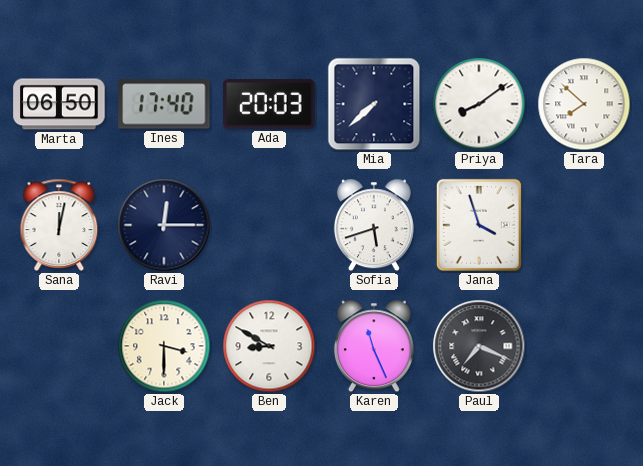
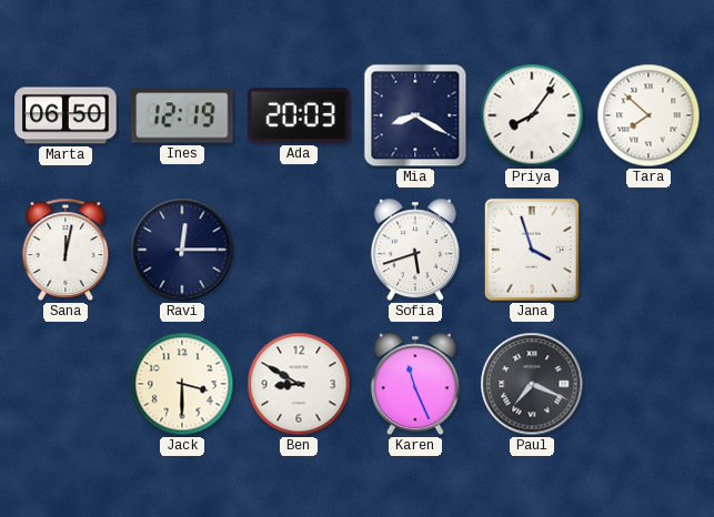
Ines: 17:40 -> 12:19 (182, 115)
Mia: 7:38 -> 8:20 (415, 115)
Priya: 8:09 -> 8:06 (532, 115)
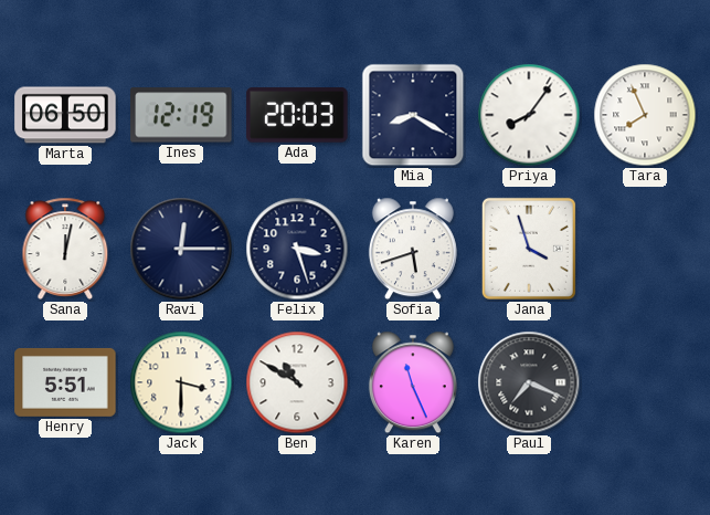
Tara: 7:52 -> 7:56 (645, 115)
Felix: none -> 3:27 (297, 249)
Henry: none -> 5:51 (65, 382)
Ben: 8:50 -> 10:50 (297, 382)
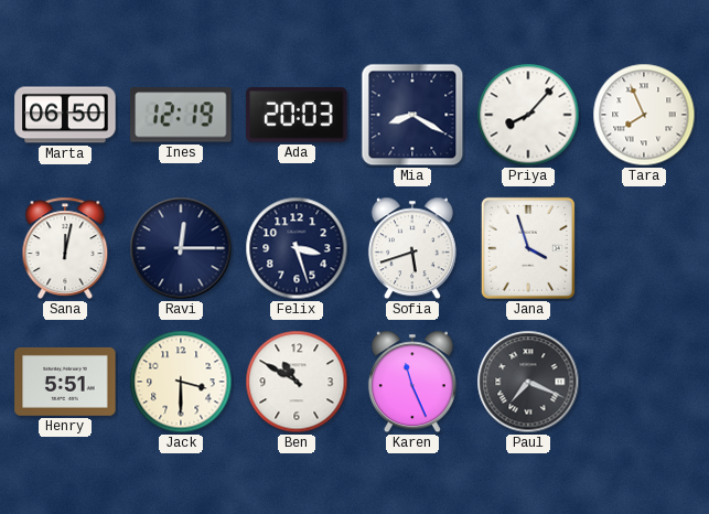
Priya: 8:06 -> 8:07 (528, 115)
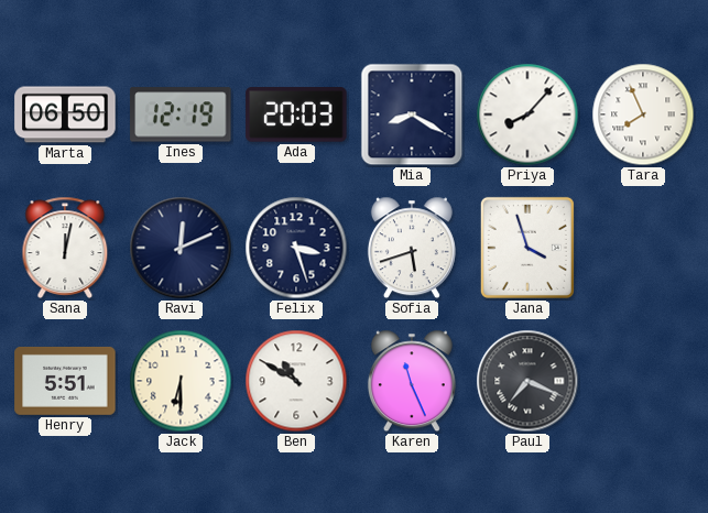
Ravi: 12:15 -> 12:11 (181, 248)
Jack: 3:30 -> 6:30 (181, 381)
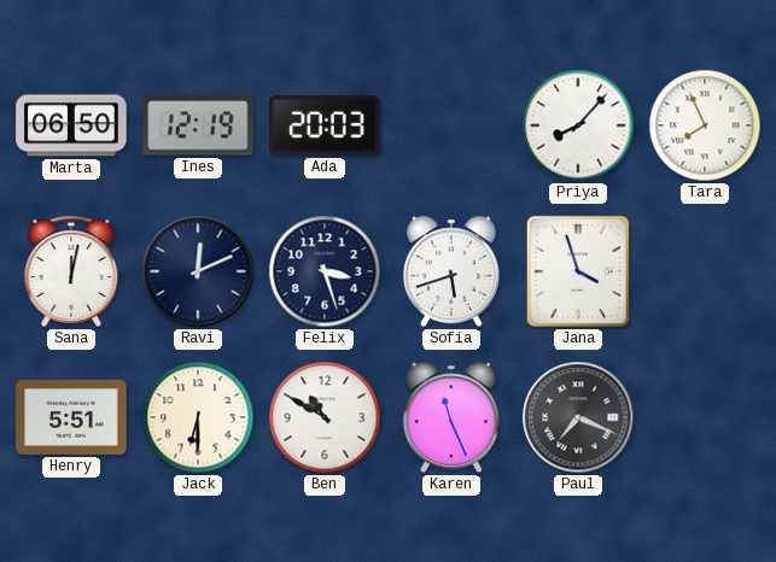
Mia: 8:20 -> none (412, 114)
